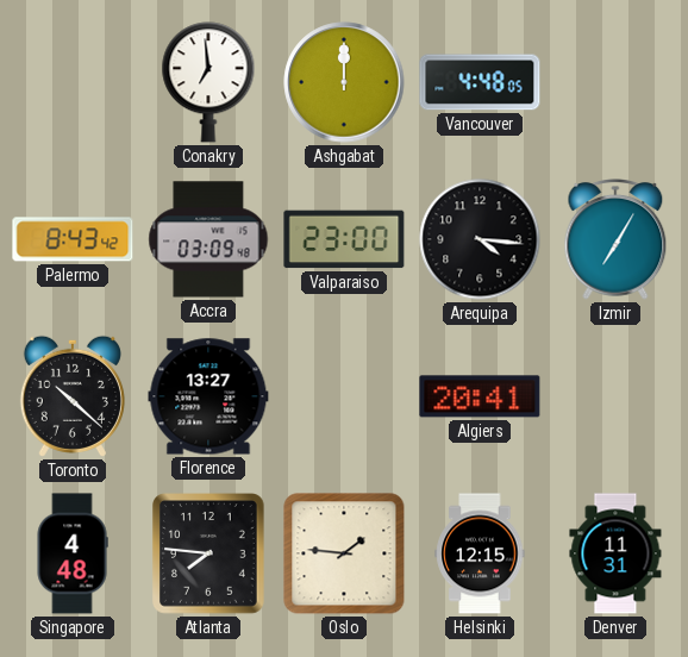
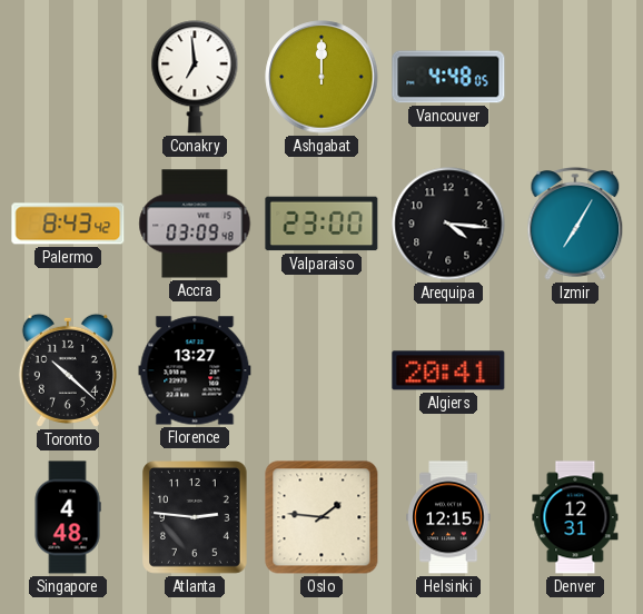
Atlanta: 7:46 -> 2:46 (196, 517)
Denver: 11:31 -> 12:31 (575, 517)
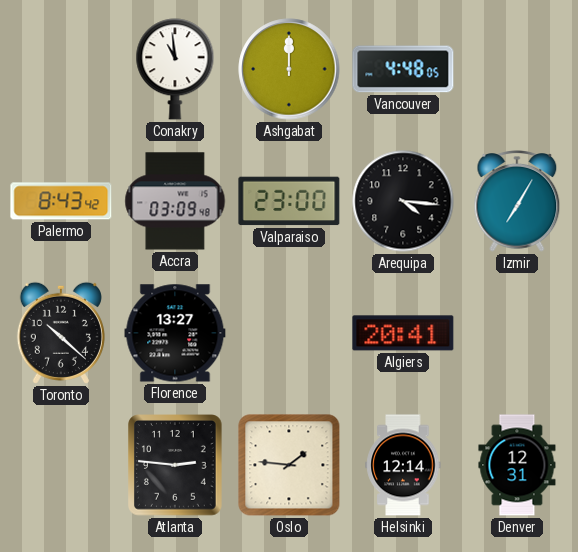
Conakry: 6:59 -> 10:59 (175, 69)
Singapore: 4:48 -> none (68, 517)
Helsinki: 12:15 -> 12:14 (403, 465)
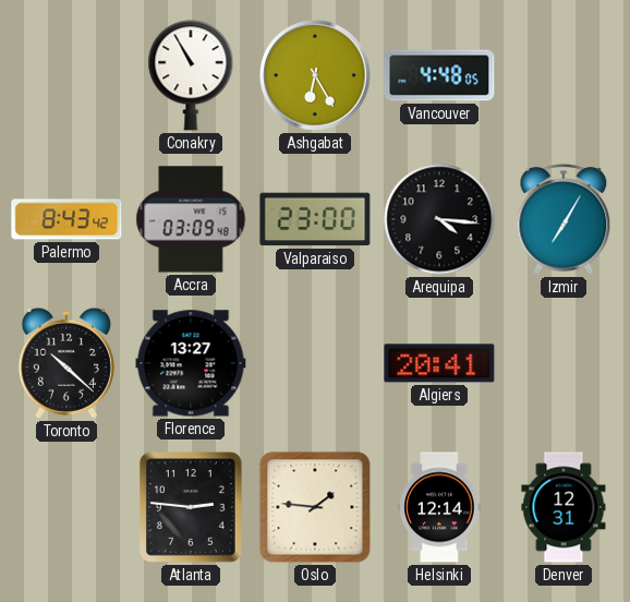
Conakry: 10:59 -> 10:55 (191, 75)
Ashgabat: 12:00 -> 6:25 (315, 75)
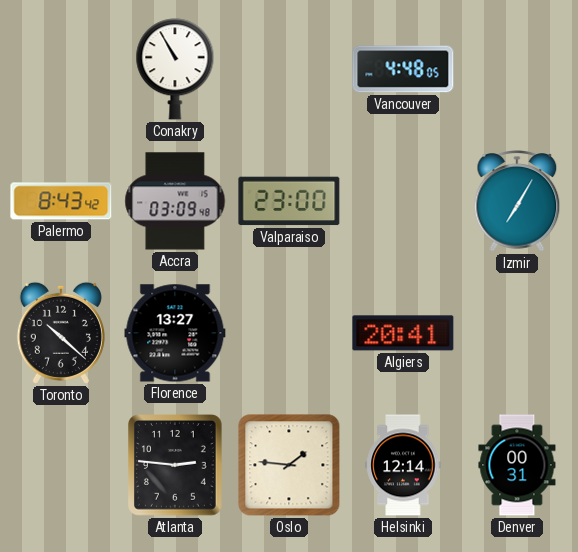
Ashgabat: 6:25 -> none (315, 75)
Arequipa: 4:16 -> none (439, 219)
Denver: 12:31 -> 00:31 (517, 465)
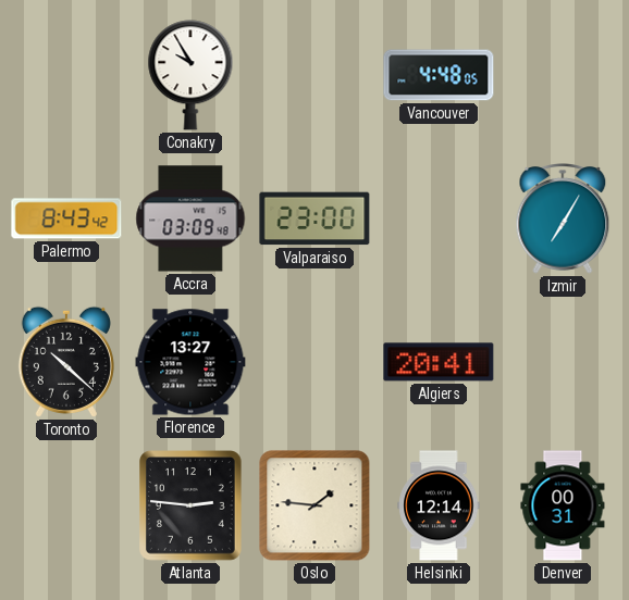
Conakry: 10:55 -> 9:55 (190, 75)
